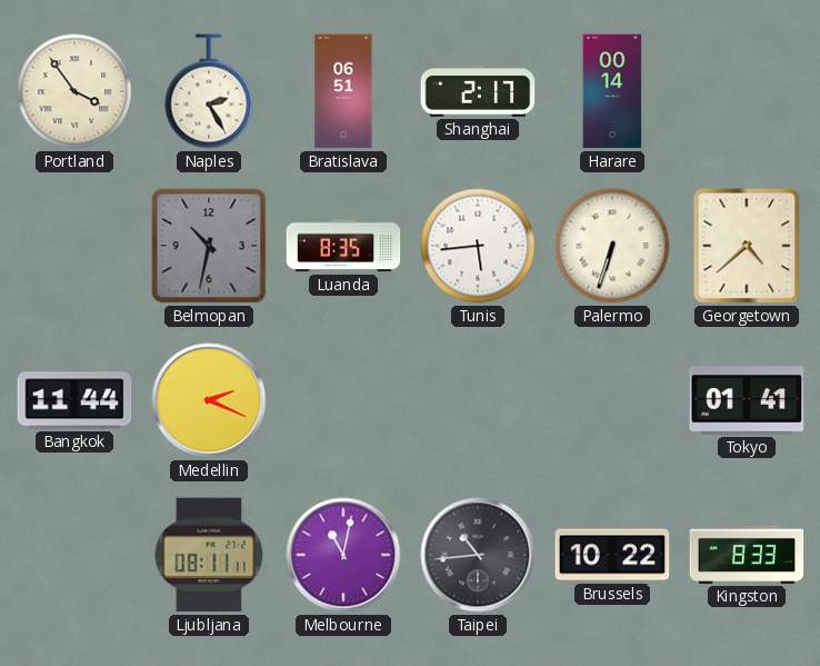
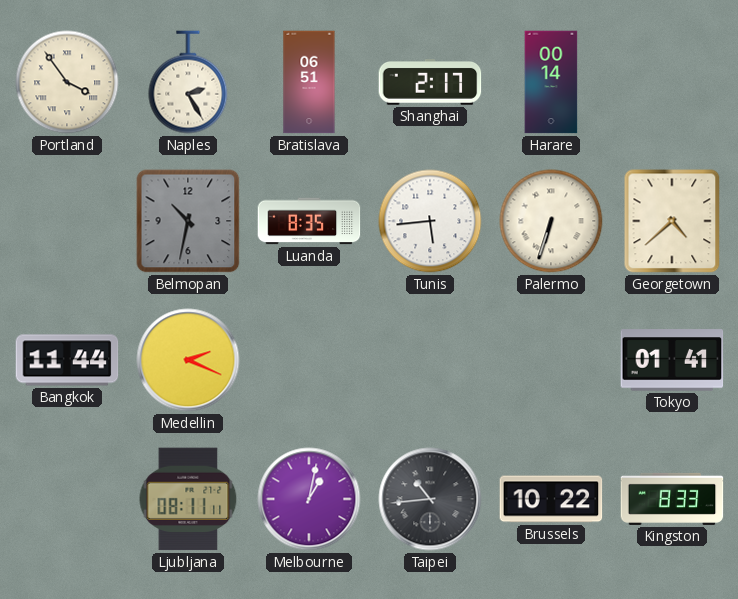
Melbourne: 11:02 -> 1:02 (309, 499)
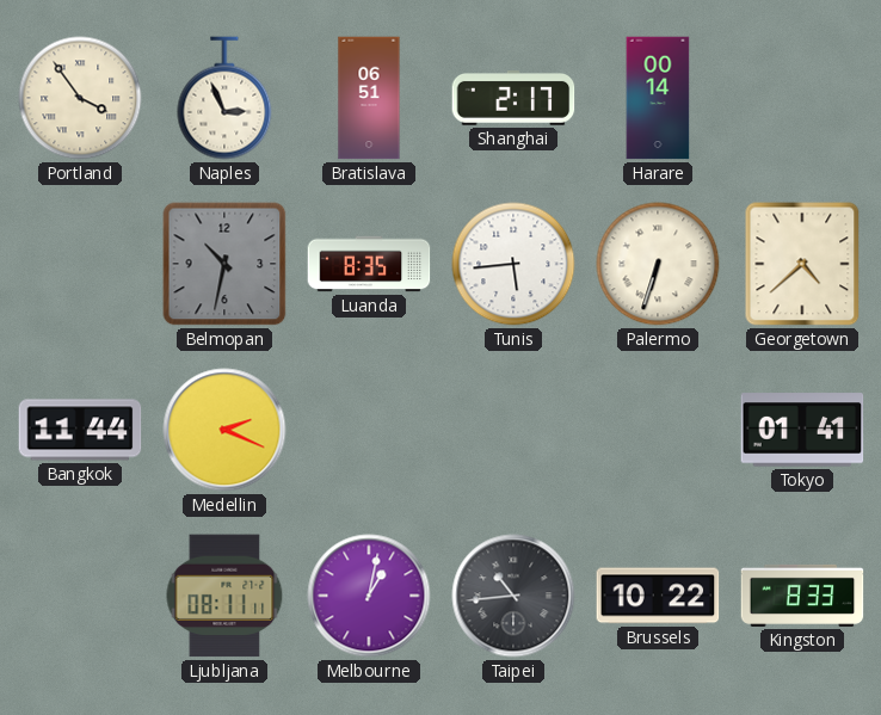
Naples: 2:25 -> 2:56 (224, 98)
